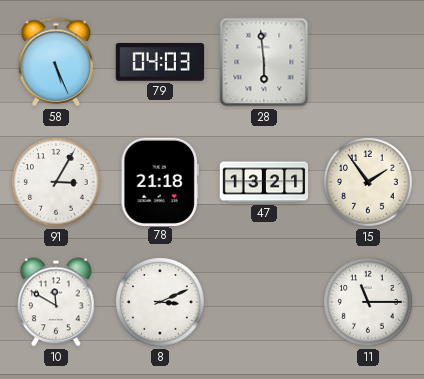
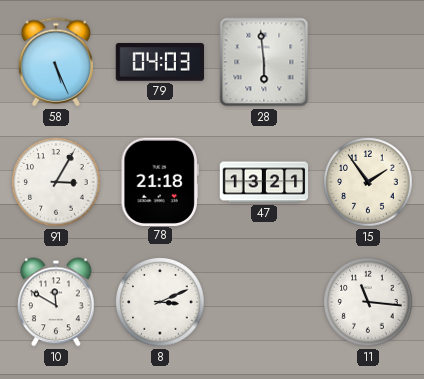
11: 11:15 -> 11:16 (368, 302)
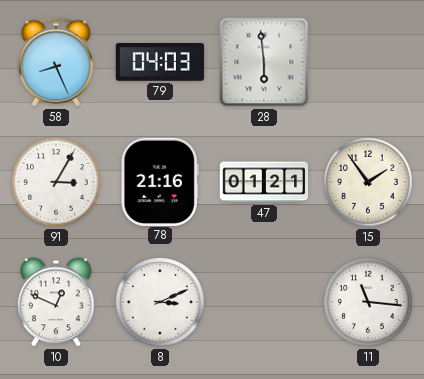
58: 5:26 -> 8:26 (56, 62)
78: 21:18 -> 21:16 (160, 181)
47: 13:21 -> 01:21 (264, 182)
10: 11:50 -> 12:49 (56, 302)
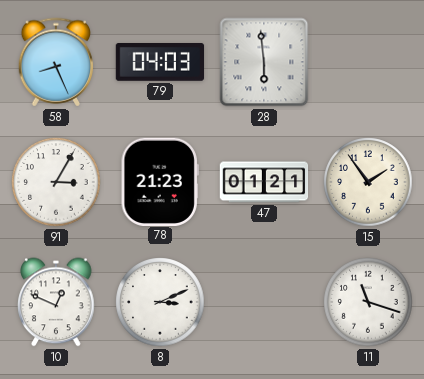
78: 21:16 -> 21:23 (160, 181)
11: 11:16 -> 11:18 (368, 302)
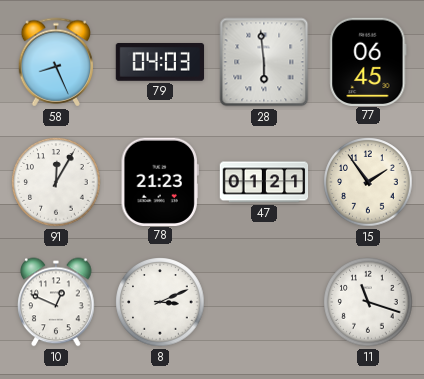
77: none -> 06:45 (368, 61)
91: 3:05 -> 12:05 (56, 182)
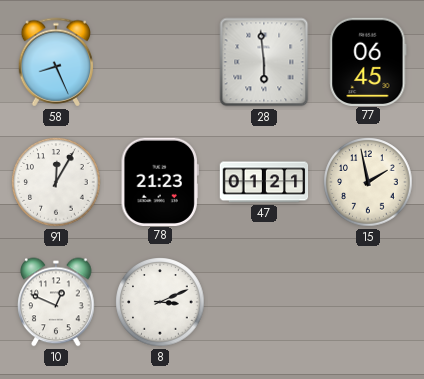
79: 04:03 -> none (160, 63)
15: 1:54 -> 1:58 (368, 182)
11: 11:18 -> none (368, 302)
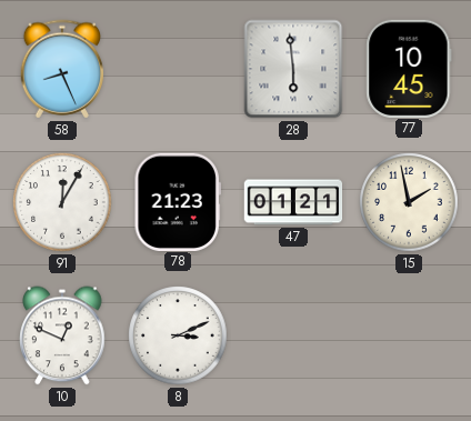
77: 06:45 -> 10:45 (409, 68)
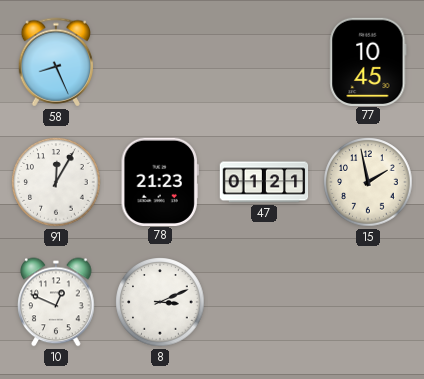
28: 5:59 -> none (293, 69)
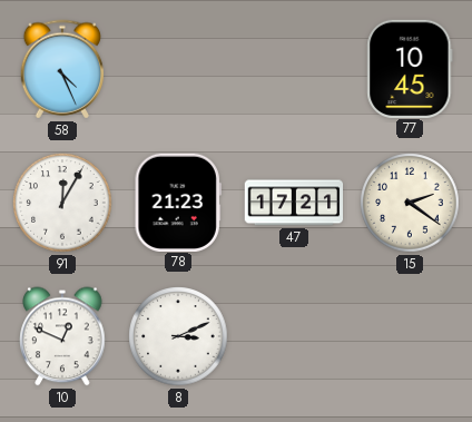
58: 8:26 -> 4:26 (62, 69)
47: 01:21 -> 17:21 (294, 203)
15: 1:58 -> 2:21 (410, 203)
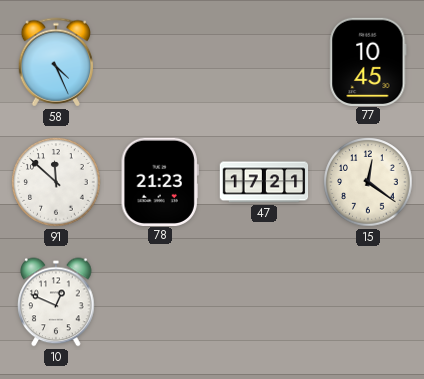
91: 12:05 -> 11:52 (56, 182)
15: 2:21 -> 12:21 (368, 182)
8: 3:11 -> none (178, 336)
